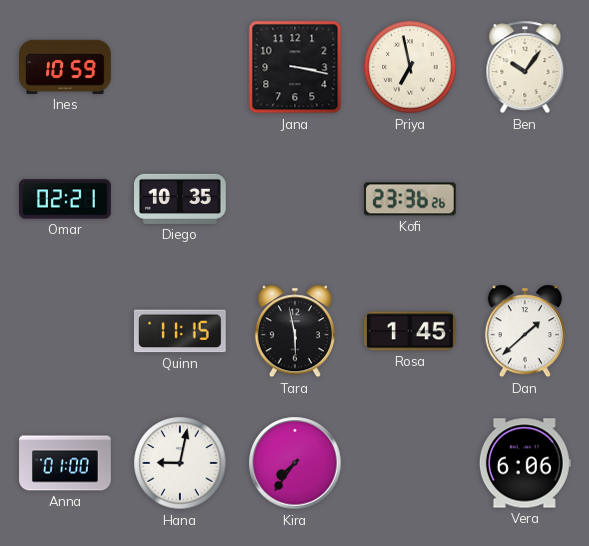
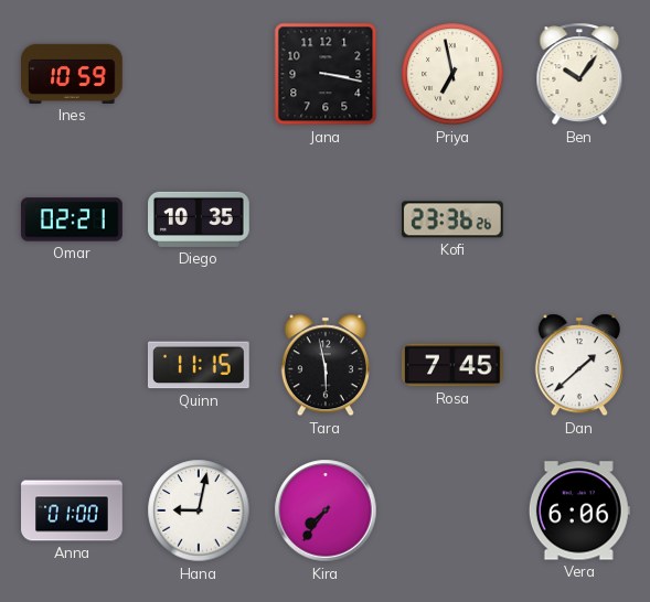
Rosa: 1:45 -> 7:45 (452, 365)
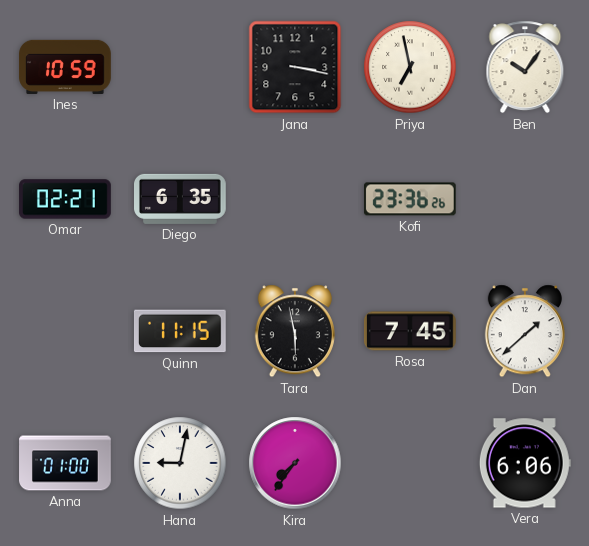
Diego: 10:35 -> 6:35 (181, 199)
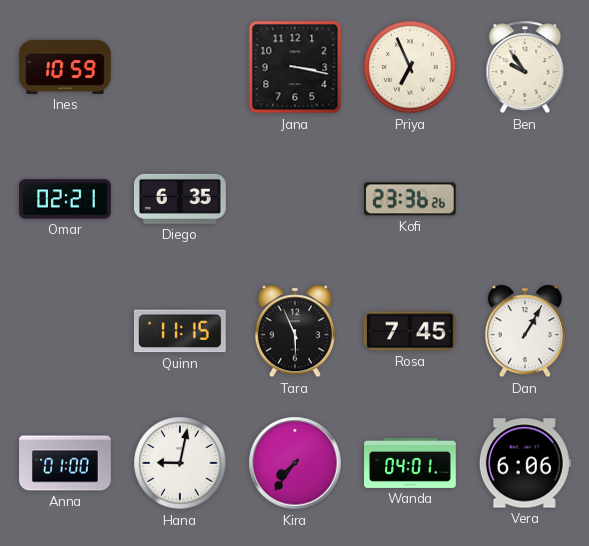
Priya: 6:58 -> 6:56 (410, 67)
Ben: 10:06 -> 9:54 (525, 67)
Tara: 5:58 -> 5:56 (295, 331)
Dan: 1:38 -> 1:05 (525, 331)
Wanda: none -> 04:01 (410, 463)
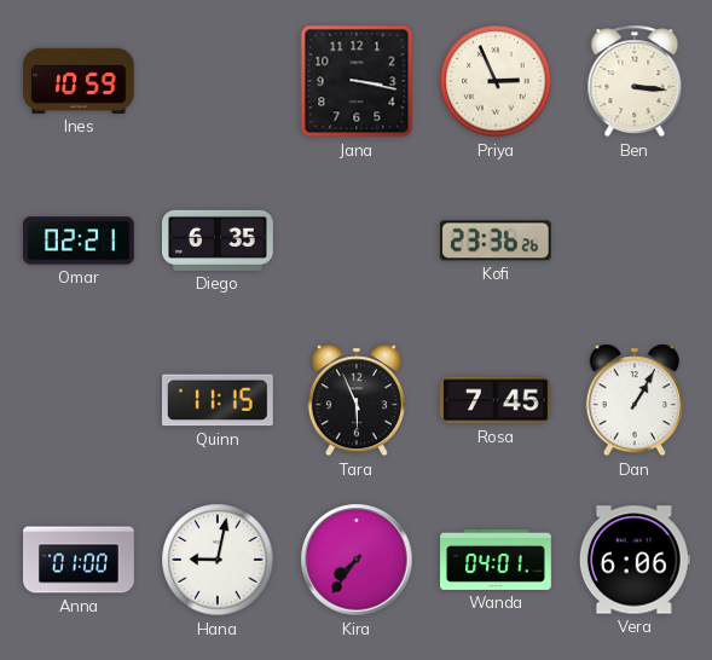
Priya: 6:56 -> 2:56 (496, 81)
Ben: 9:54 -> 3:16 (635, 81)
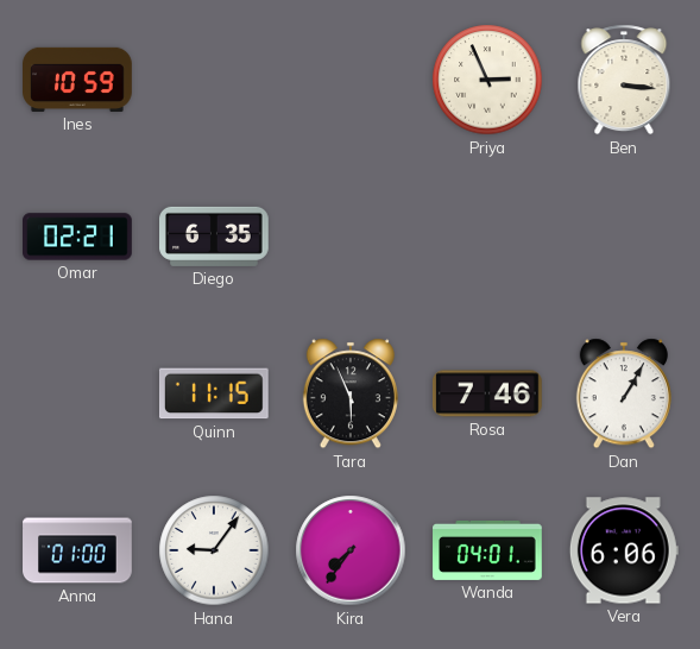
Jana: 3:17 -> none (357, 81)
Kofi: 23:36 -> none (496, 241)
Rosa: 7:45 -> 7:46 (487, 393)
Hana: 9:02 -> 9:06 (214, 550)
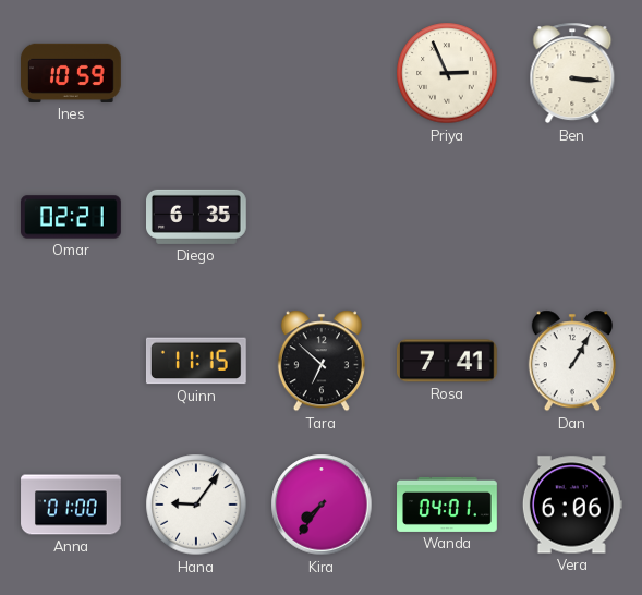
Tara: 5:56 -> 6:52 (322, 361)
Rosa: 7:46 -> 7:41 (447, 361)
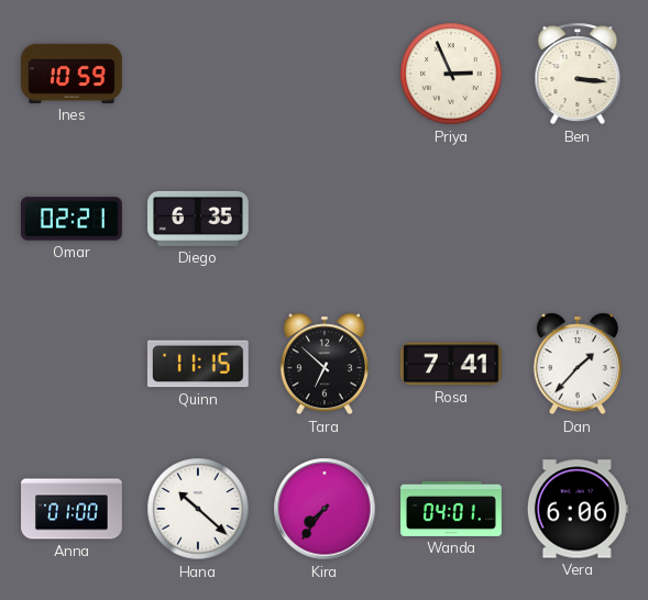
Dan: 1:05 -> 1:37 (578, 364)
Hana: 9:06 -> 10:22 (198, 509)
